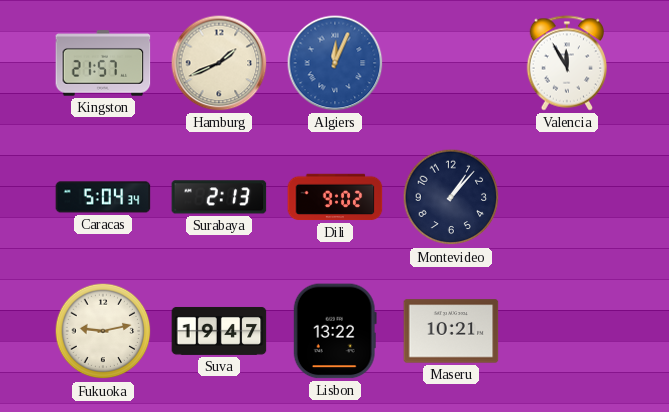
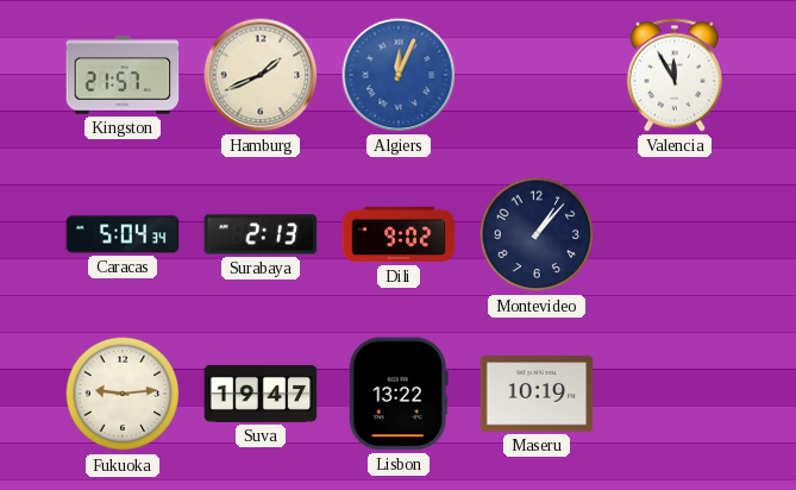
Fukuoka: 9:13 -> 9:14 (123, 394)
Maseru: 10:21 -> 10:19 (537, 394)
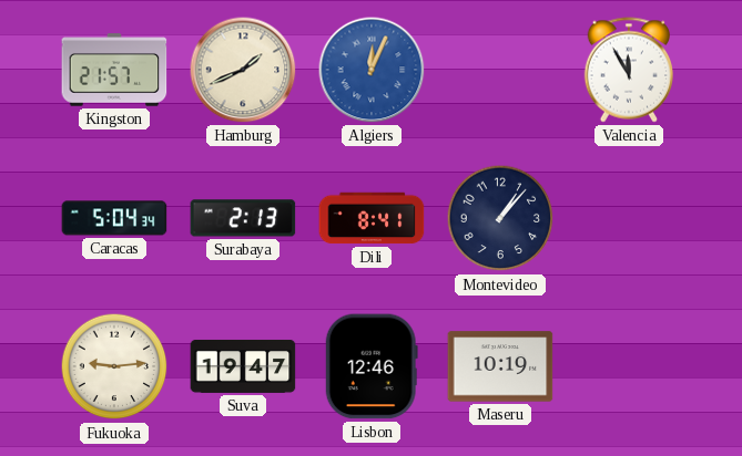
Dili: 9:02 -> 8:41 (372, 218)
Lisbon: 13:22 -> 12:46 (372, 366)
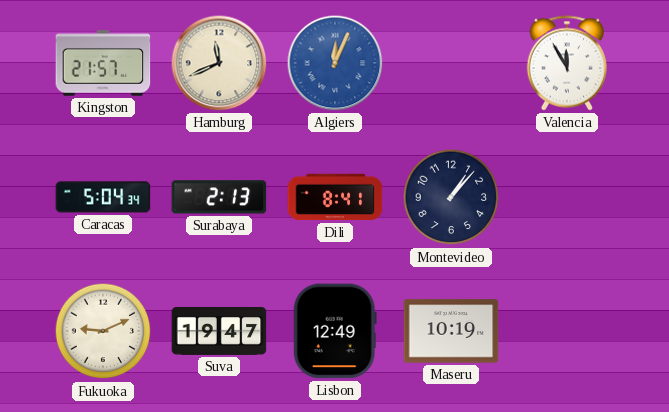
Hamburg: 1:41 -> 11:41 (219, 63)
Fukuoka: 9:14 -> 9:11 (103, 331)
Lisbon: 12:46 -> 12:49 (335, 331)
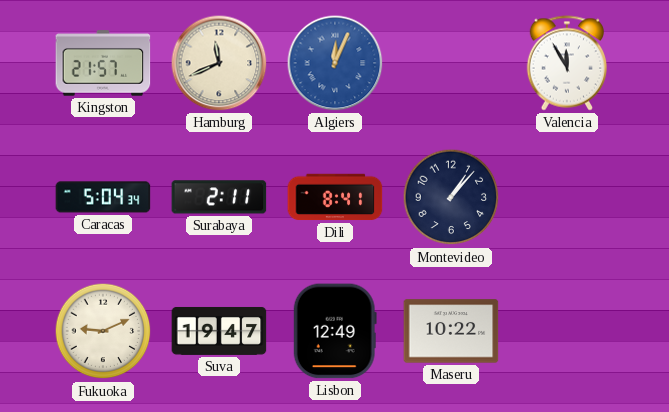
Surabaya: 2:13 -> 2:11 (219, 197)
Maseru: 10:19 -> 10:22 (451, 331)
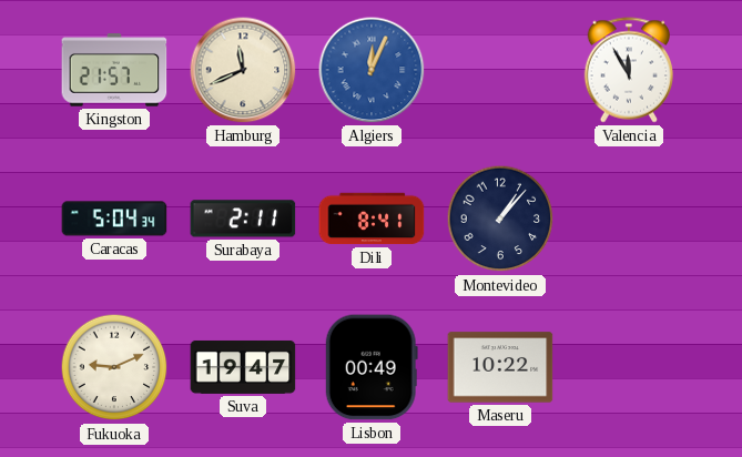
Lisbon: 12:49 -> 00:49 (372, 367)
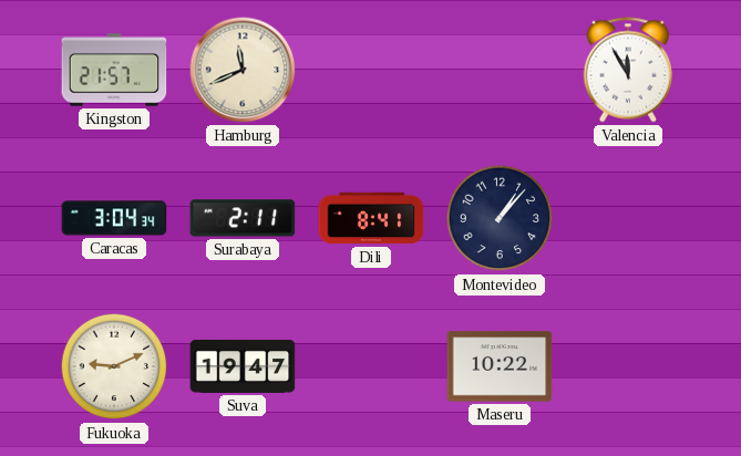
Algiers: 12:04 -> none (372, 70)
Caracas: 5:04 -> 3:04 (114, 218)
Lisbon: 00:49 -> none (372, 367)
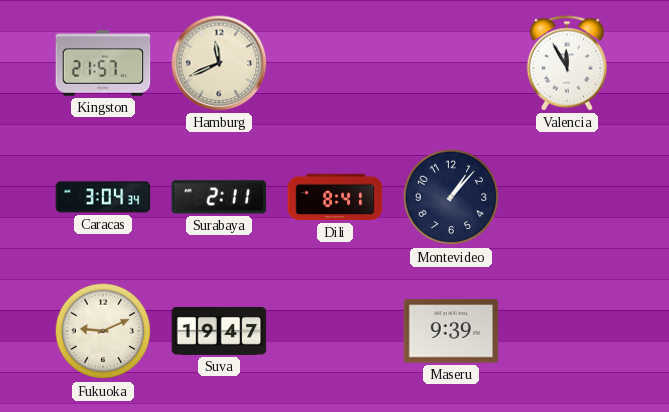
Maseru: 10:22 -> 9:39 (451, 331)
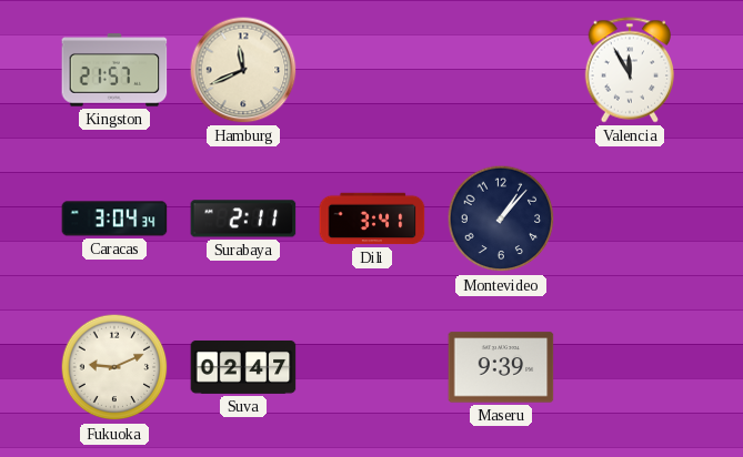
Dili: 8:41 -> 3:41 (372, 219)
Suva: 19:47 -> 02:47 (243, 367)
